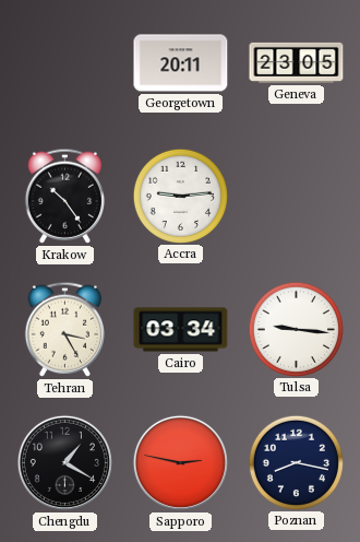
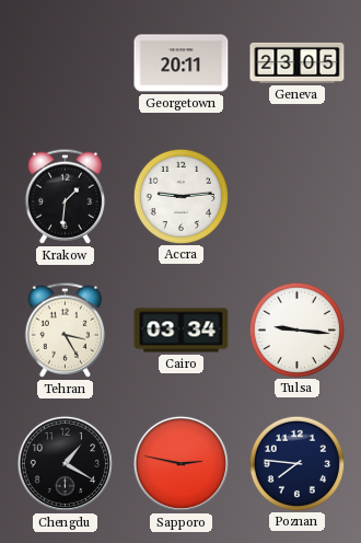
Krakow: 10:24 -> 1:31 (65, 196)
Poznan: 8:17 -> 7:46 (296, 463)
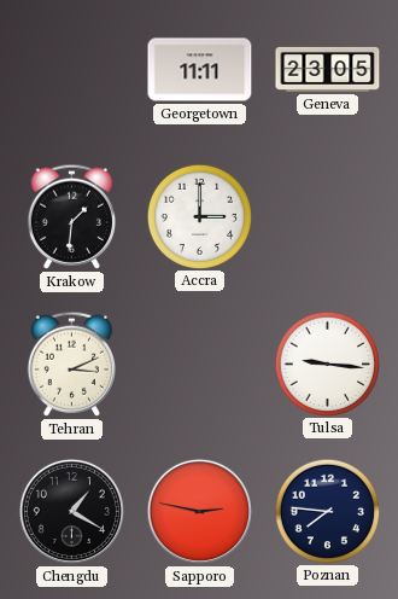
Georgetown: 20:11 -> 11:11 (200, 70)
Accra: 9:14 -> 3:00 (199, 216)
Tehran: 3:25 -> 3:11 (71, 364)
Cairo: 03:34 -> none (182, 331)
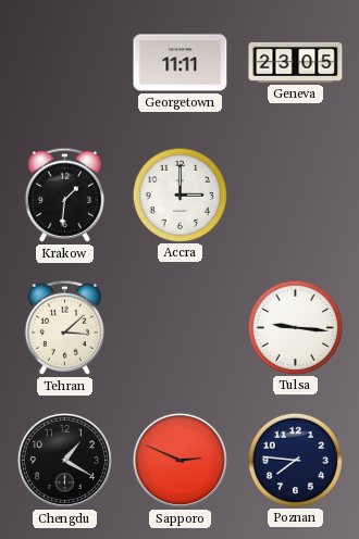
Tehran: 3:11 -> 3:08 (64, 327)
Sapporo: 2:47 -> 2:49 (179, 460)
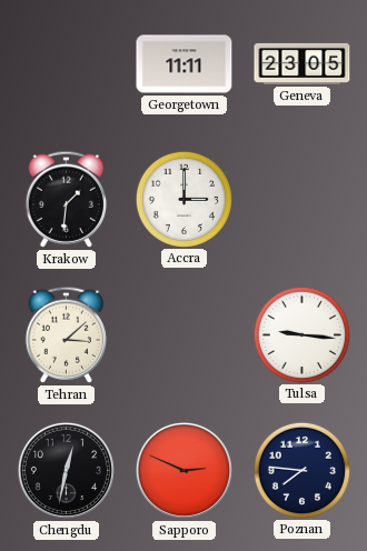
Chengdu: 1:20 -> 12:32 (66, 470)
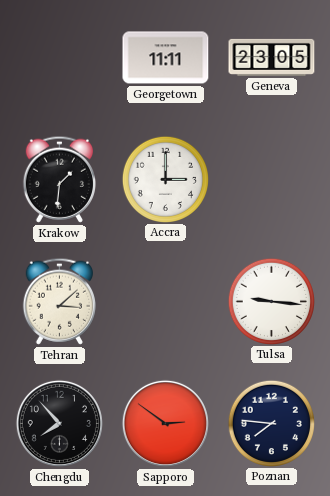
Chengdu: 12:32 -> 7:53 (59, 423)
Sapporo: 2:49 -> 2:51 (165, 423)
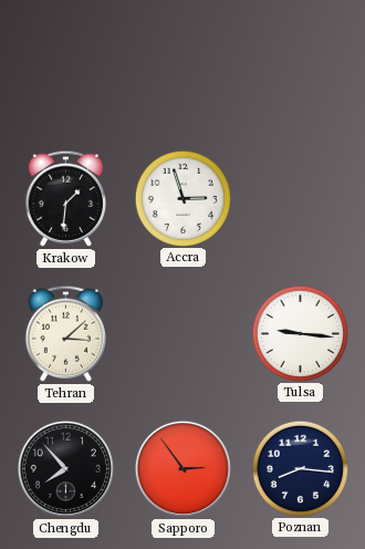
Georgetown: 11:11 -> none (166, 58)
Geneva: 23:05 -> none (272, 57)
Accra: 3:00 -> 2:57 (182, 198)
Sapporo: 2:51 -> 2:54 (182, 468)
Poznan: 7:46 -> 8:16 (300, 468)
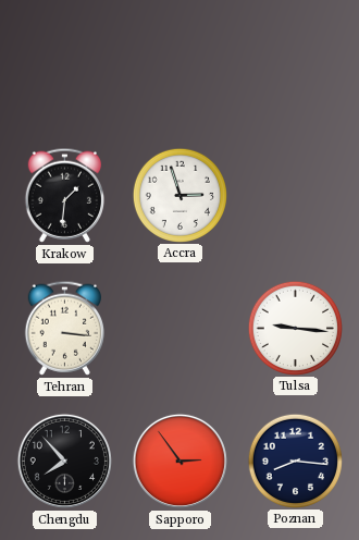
Tehran: 3:08 -> 3:16 (64, 328)
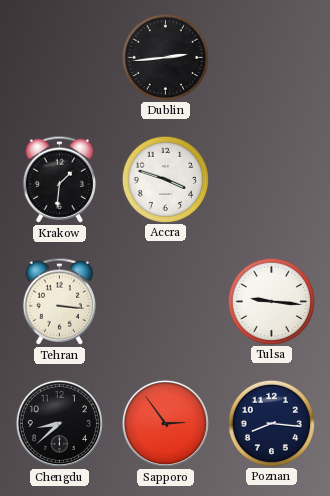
Dublin: none -> 2:44 (165, 57)
Accra: 2:57 -> 3:48 (165, 179)
Chengdu: 7:53 -> 8:38 (59, 423)
